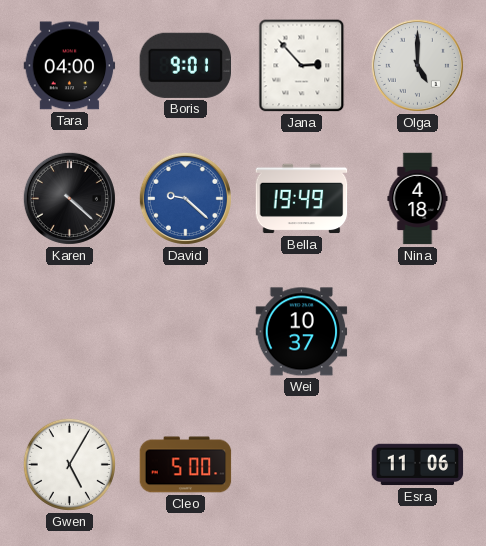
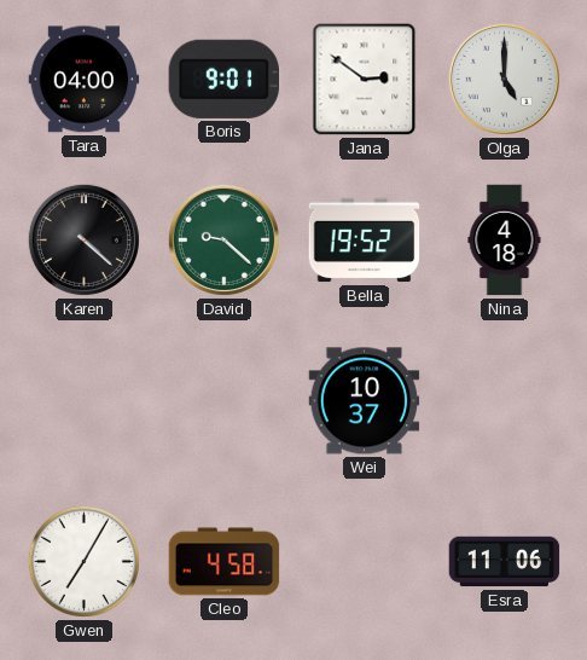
Jana: 2:53 -> 2:51 (365, 80)
David dial: blue -> green (223, 239)
Bella: 19:49 -> 19:52 (365, 241)
Gwen: 5:05 -> 7:05 (83, 561)
Cleo: 5:00 -> 4:58 (225, 562)
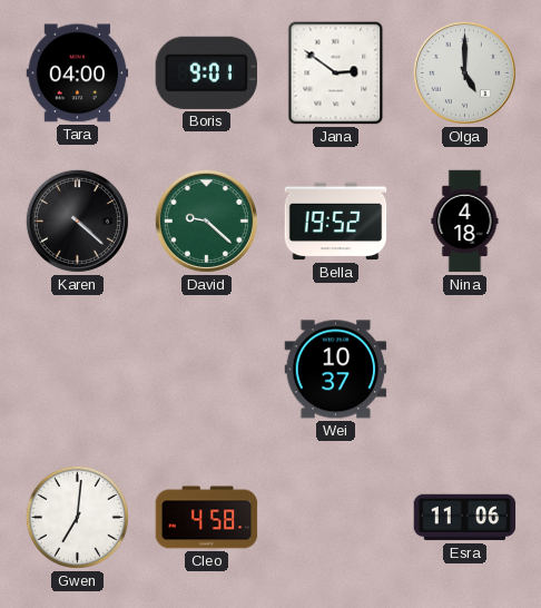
Gwen: 7:05 -> 7:01 (77, 517)
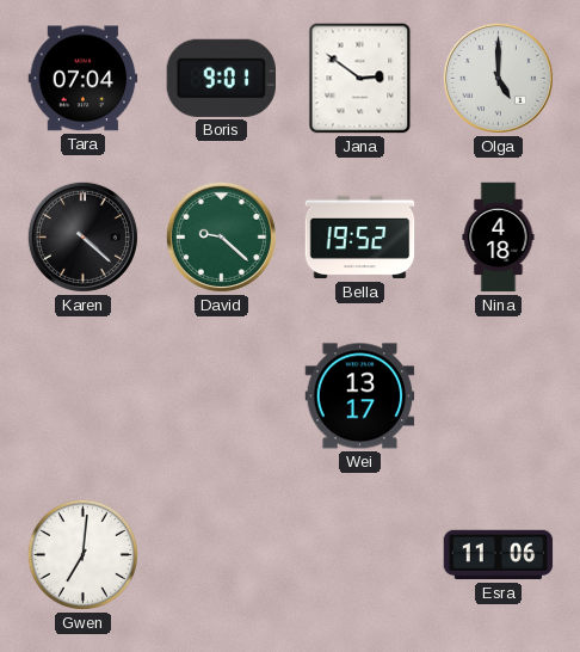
Tara: 04:00 -> 07:04 (84, 79)
Wei: 10:37 -> 13:17 (360, 396)
Cleo: 4:58 -> none (207, 518)
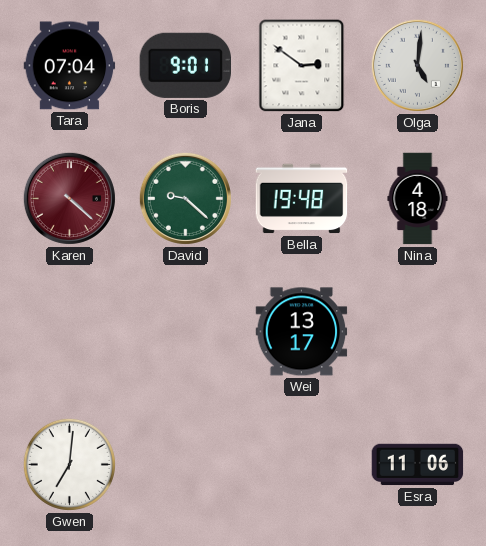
Olga: 5:00 -> 5:01 (417, 65)
Karen dial: black -> burgundy (69, 198)
Bella: 19:52 -> 19:48 (302, 199)
